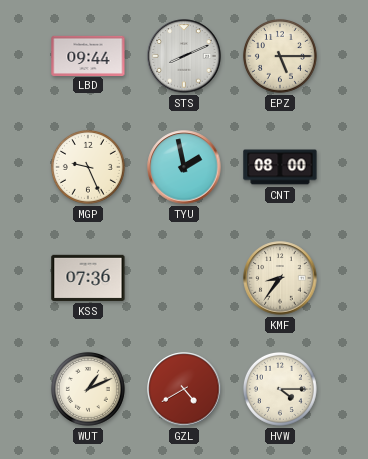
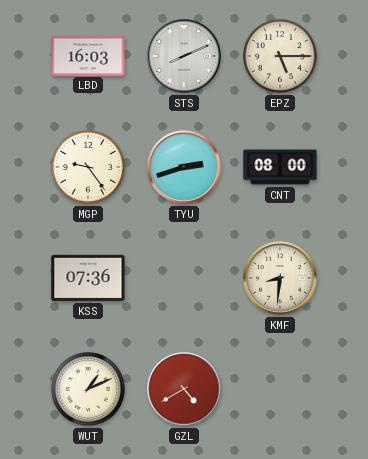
LBD: 09:44 -> 16:03 (88, 55)
MGP: 9:26 -> 9:24 (88, 167)
TYU: 1:58 -> 2:42 (184, 167)
KMF: 8:36 -> 8:31 (280, 278)
HVW: 4:15 -> none (280, 389)
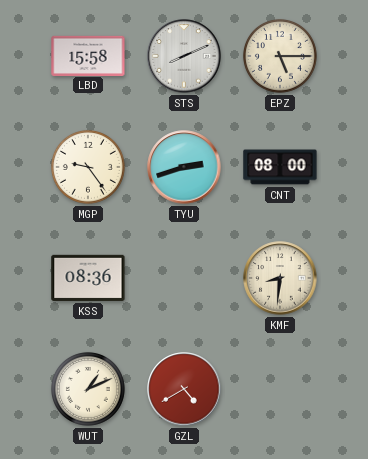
LBD: 16:03 -> 15:58 (88, 55)
KSS: 07:36 -> 08:36 (88, 278)
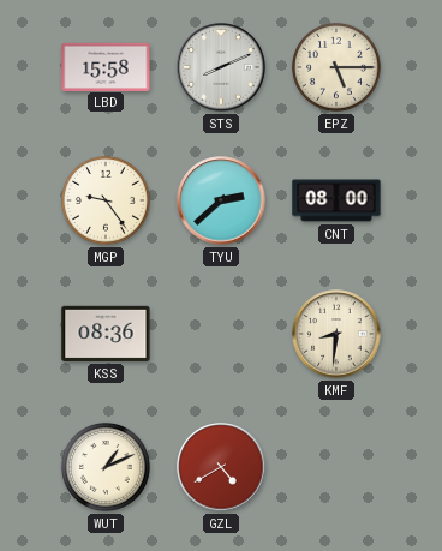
TYU: 2:42 -> 2:38 (221, 200)
